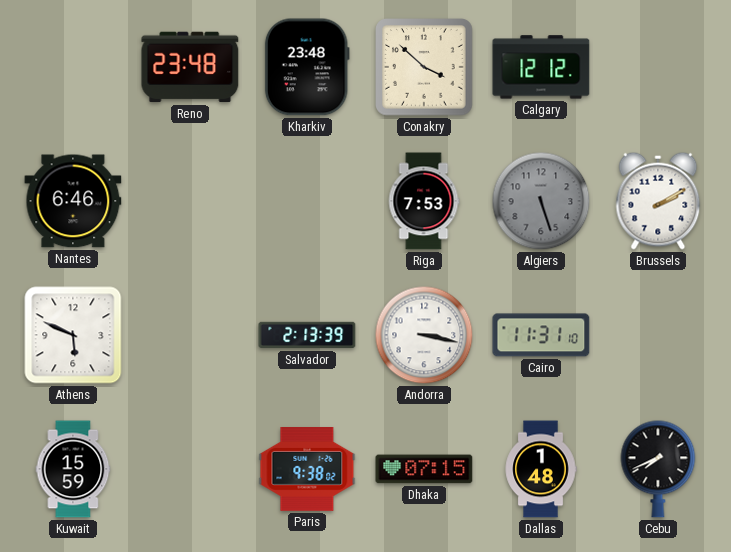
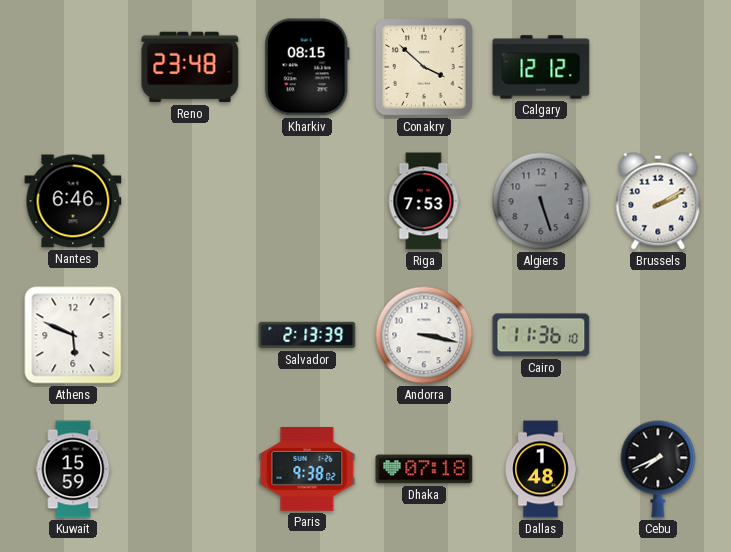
Kharkiv: 23:48 -> 08:15 (307, 67)
Cairo: 11:31 -> 11:36 (541, 335)
Dhaka: 07:15 -> 07:18 (424, 469)
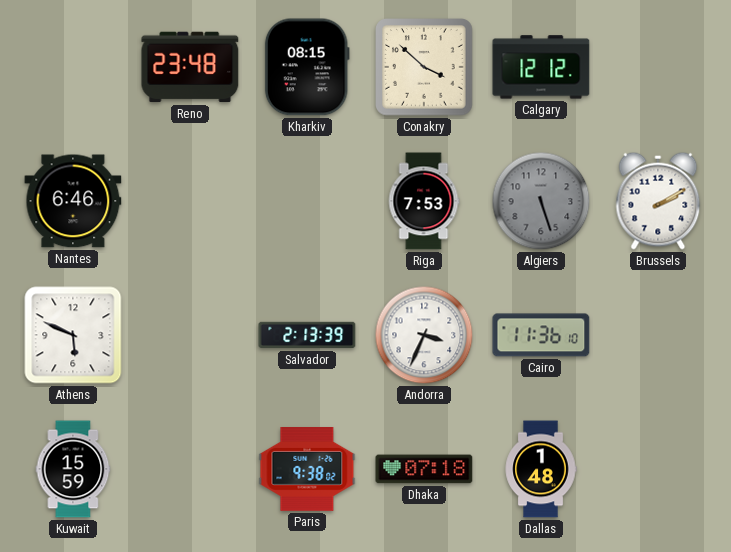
Andorra: 3:17 -> 3:34 (424, 335)
Cebu: 7:41 -> none (658, 469)
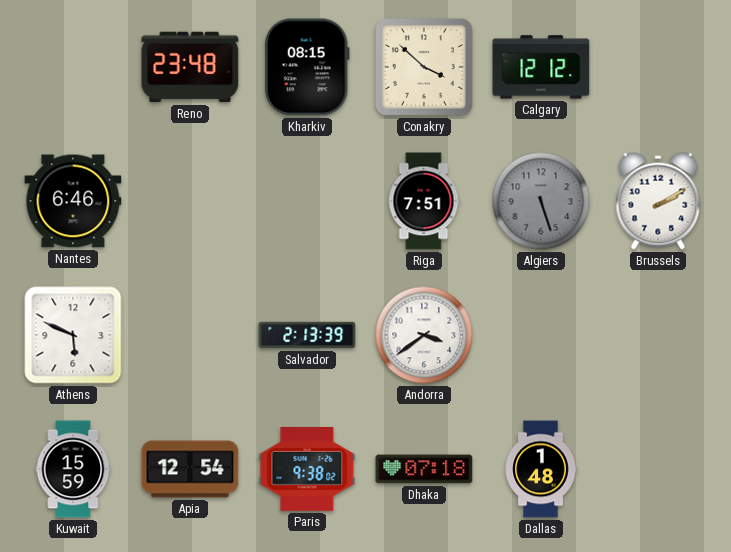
Riga: 7:53 -> 7:51 (424, 201)
Andorra: 3:34 -> 3:39 (424, 335)
Cairo: 11:36 -> none (541, 335)
Apia: none -> 12:54 (190, 469)
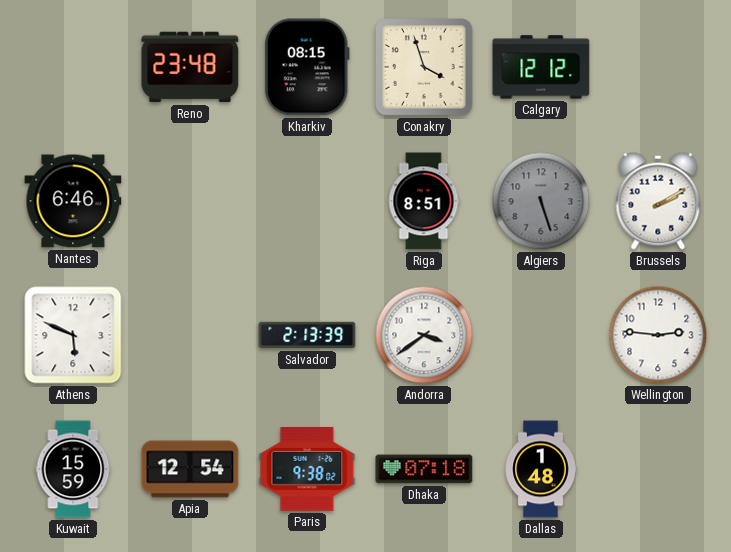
Conakry: 3:52 -> 3:57 (425, 68)
Riga: 7:51 -> 8:51 (424, 201)
Wellington: none -> 2:46 (658, 335)
